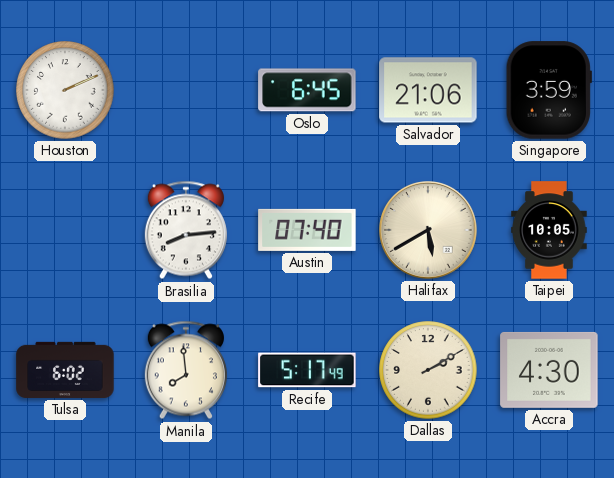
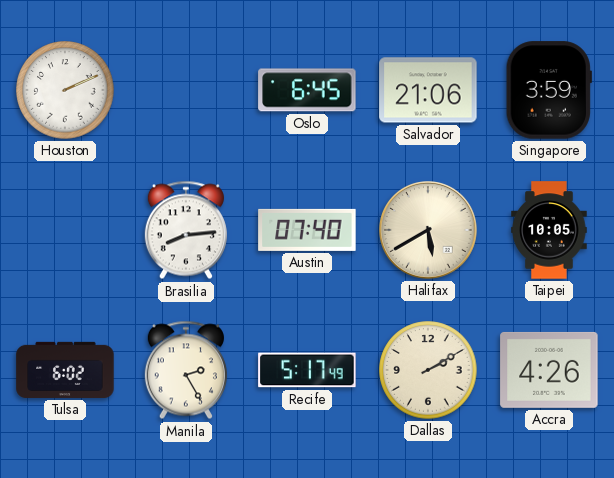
Manila: 7:59 -> 2:25 (186, 370)
Accra: 4:30 -> 4:26 (549, 370)
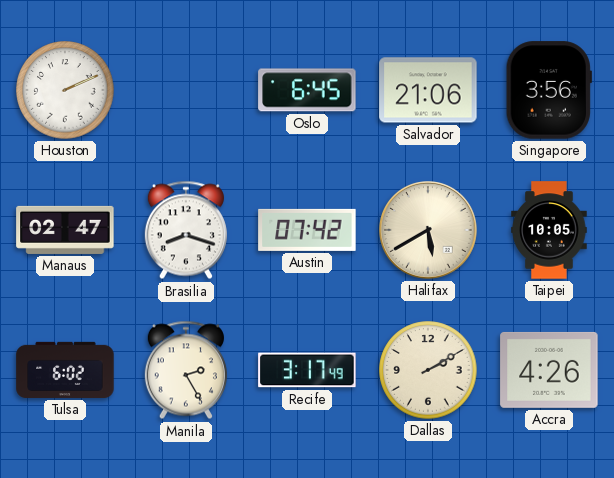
Singapore: 3:59 -> 3:56 (549, 90)
Manaus: none -> 02:47 (65, 230)
Brasilia: 8:14 -> 8:18 (186, 230)
Austin: 07:40 -> 07:42 (307, 230)
Recife: 5:17 -> 3:17 (307, 370)
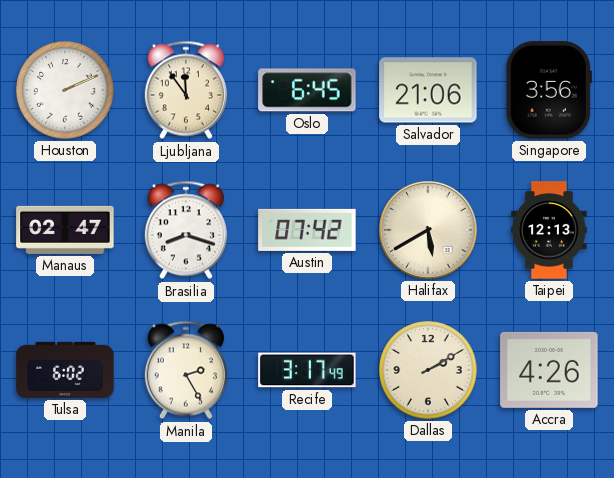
Ljubljana: none -> 11:54 (186, 90)
Taipei: 10:05 -> 12:13 (549, 230)
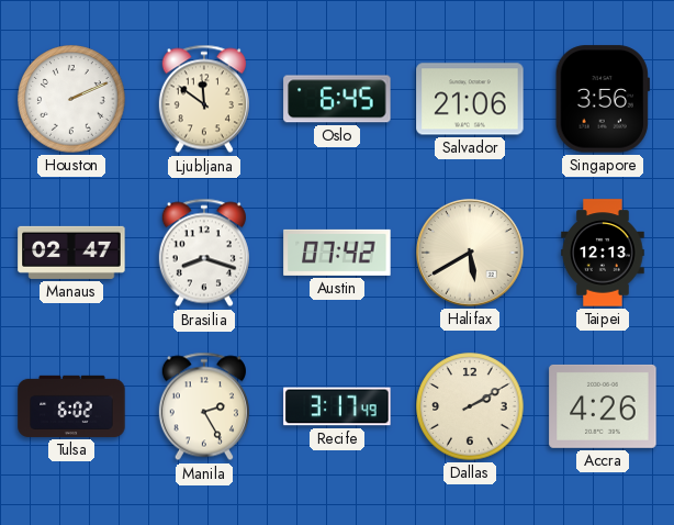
Ljubljana: 11:54 -> 11:51 (204, 99)
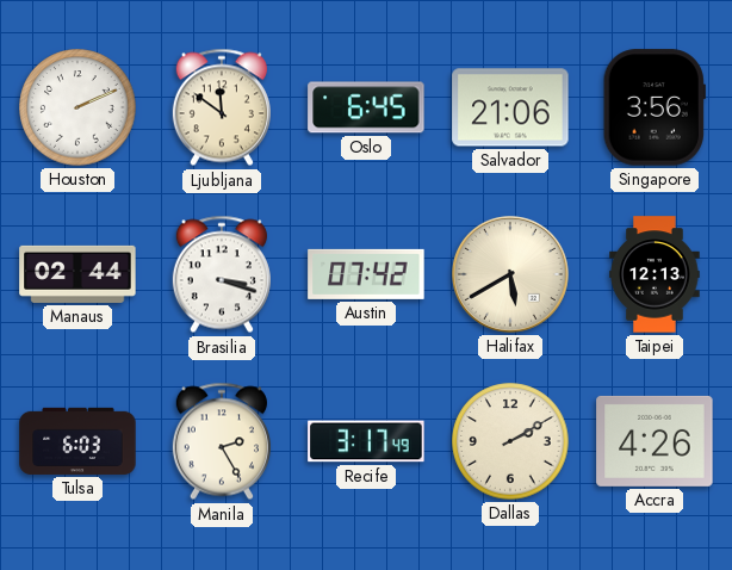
Manaus: 02:47 -> 02:44 (77, 274)
Brasilia: 8:18 -> 3:18 (222, 274)
Tulsa: 6:02 -> 6:03 (77, 441)
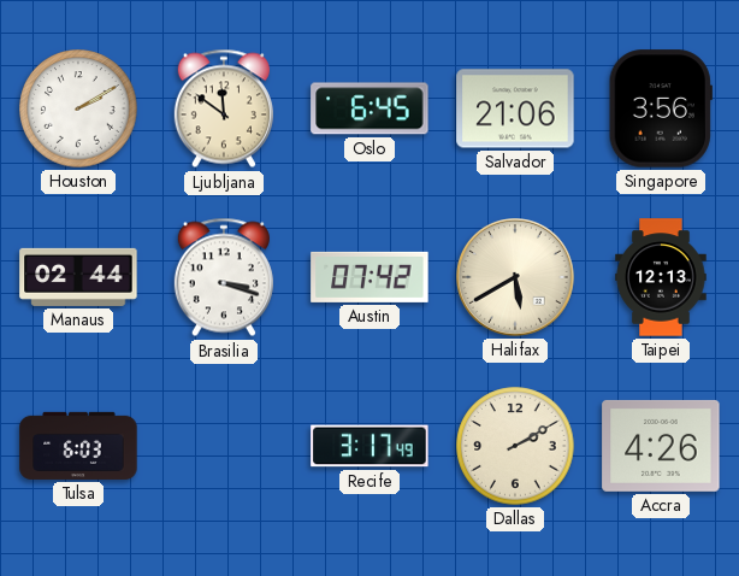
Houston: 2:11 -> 2:10 (78, 108)
Manila: 2:25 -> none (222, 441)
